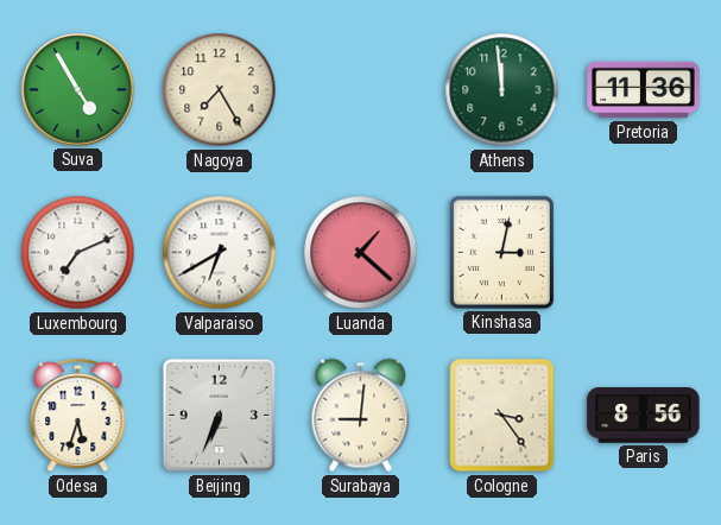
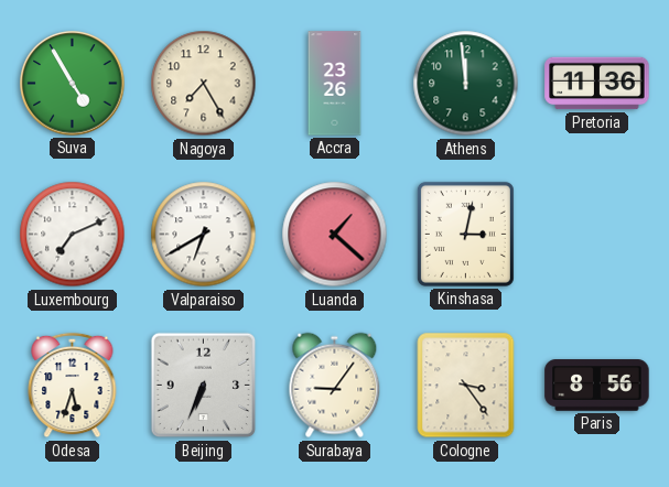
Accra: none -> 23:26 (335, 84)
Surabaya: 9:01 -> 9:06 (335, 386)
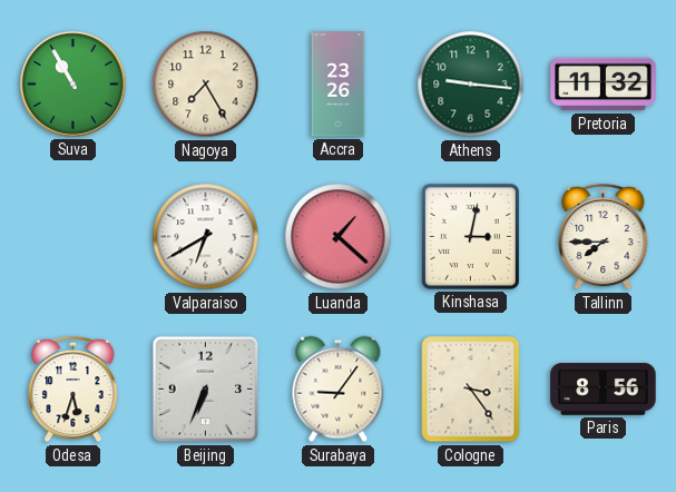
Suva: 4:55 -> 10:55 (74, 85)
Athens: 11:59 -> 9:16 (471, 85)
Pretoria: 11:36 -> 11:32 (604, 85)
Luxembourg: 7:11 -> none (73, 235)
Tallinn: none -> 7:45 (604, 237)
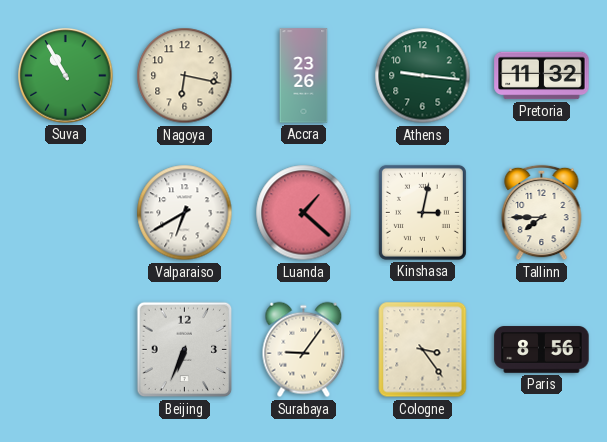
Nagoya: 7:25 -> 6:17 (185, 76)
Odesa: 5:33 -> none (74, 390)
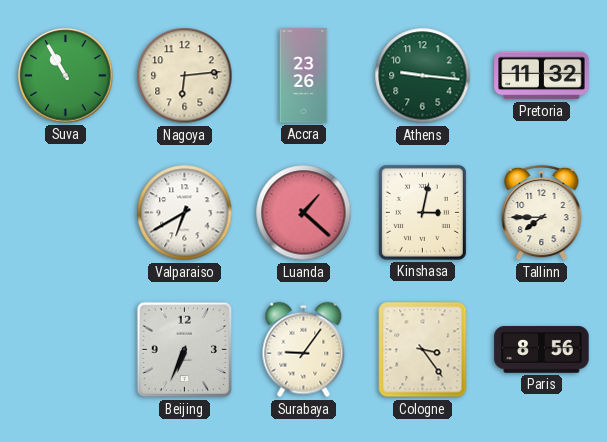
Nagoya: 6:17 -> 6:14 (185, 76)
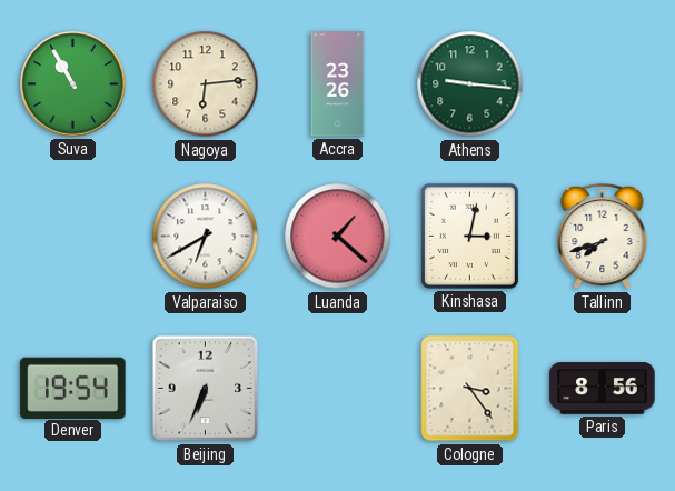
Pretoria: 11:32 -> none (542, 76)
Tallinn: 7:45 -> 7:42 (603, 237)
Denver: none -> 19:54 (73, 388)
Surabaya: 9:06 -> none (304, 350)
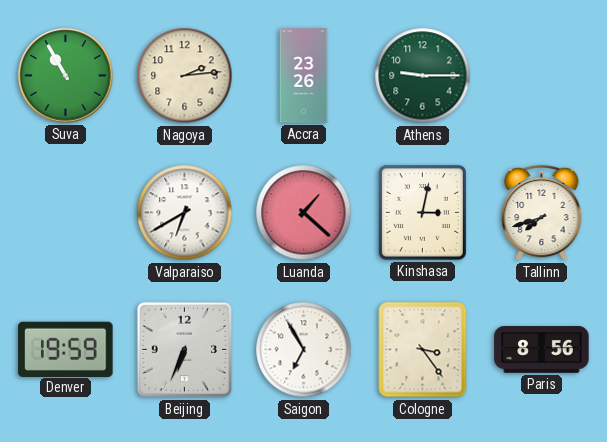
Nagoya: 6:14 -> 2:14 (185, 76)
Athens: 9:16 -> 9:15 (423, 76)
Denver: 19:54 -> 19:59 (66, 349)
Saigon: none -> 6:55 (304, 350)
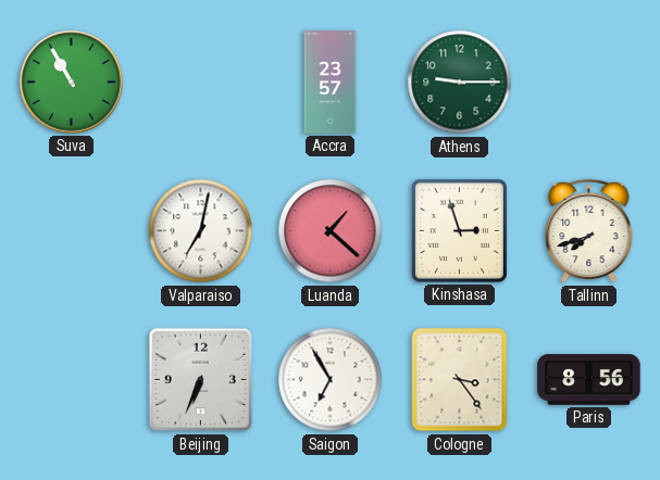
Nagoya: 2:14 -> none (185, 76)
Accra: 23:26 -> 23:57 (331, 83)
Valparaiso: 6:40 -> 7:02 (201, 231)
Kinshasa: 3:02 -> 2:57 (459, 230)
Denver: 19:59 -> none (66, 349)
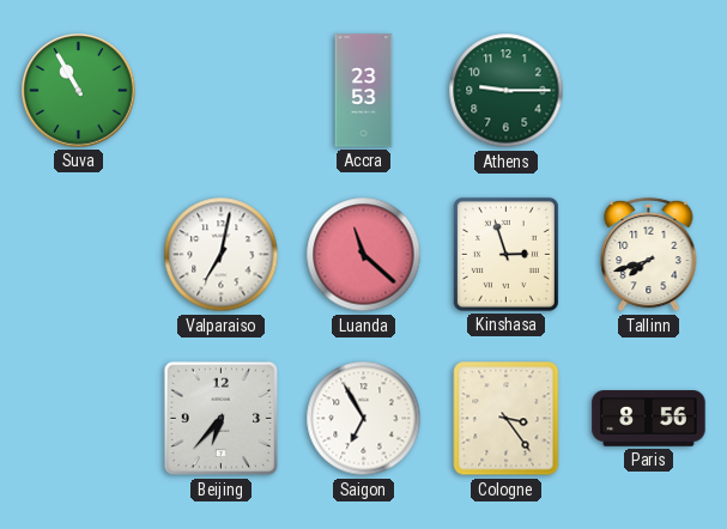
Accra: 23:57 -> 23:53 (364, 91)
Luanda: 1:22 -> 11:22 (364, 255)
Beijing: 6:34 -> 6:37 (222, 419)
